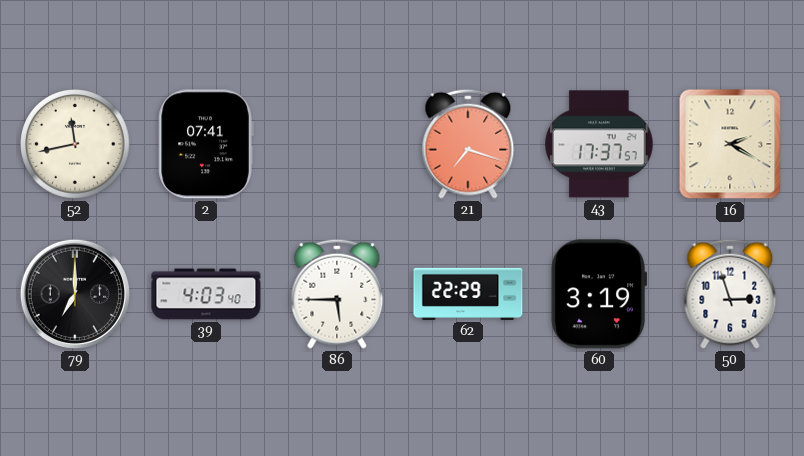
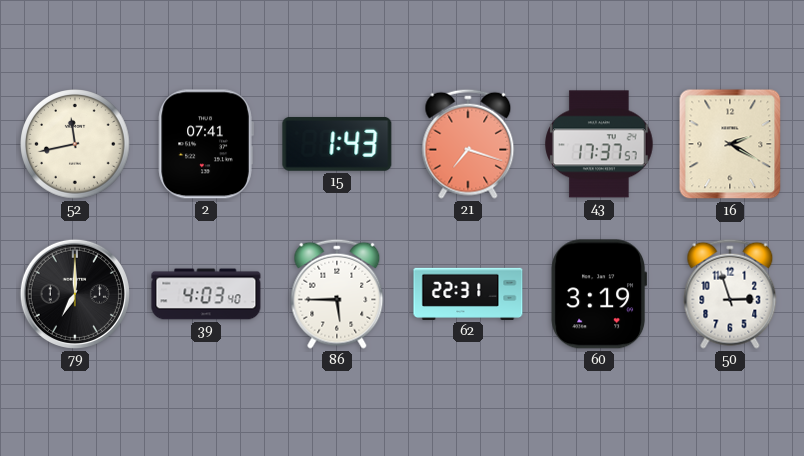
15: none -> 1:43 (337, 144)
62: 22:29 -> 22:31 (468, 294)
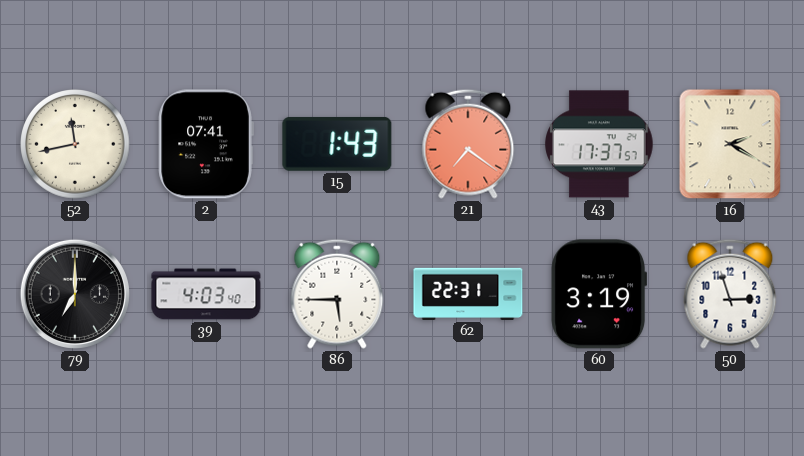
21: 7:18 -> 7:21 (468, 144)
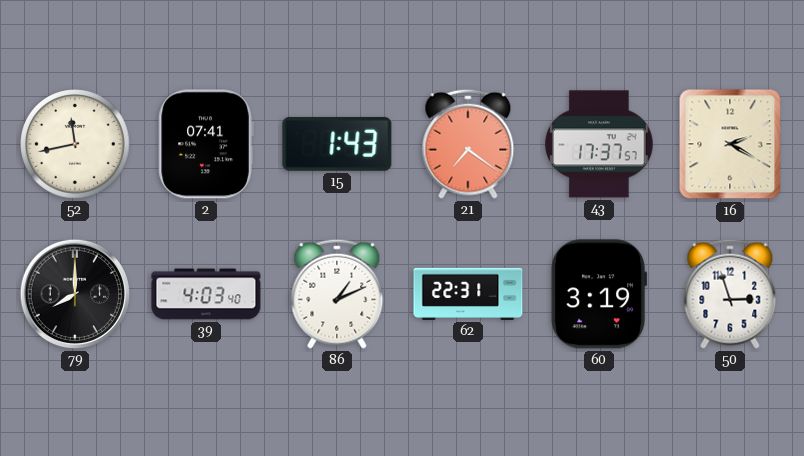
79: 7:00 -> 8:00 (75, 294)
86: 5:45 -> 1:11 (337, 294)
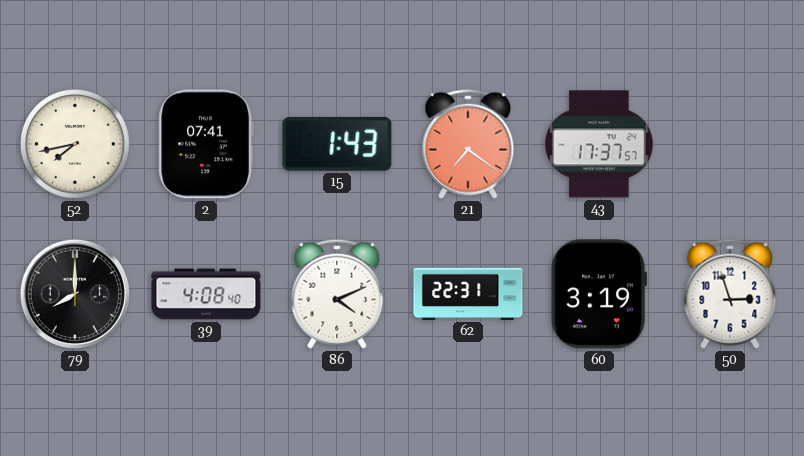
52: 11:43 -> 7:43 (76, 145)
16: 2:20 -> none (730, 144)
39: 4:03 -> 4:08 (206, 294)
86: 1:11 -> 4:11 (337, 294)
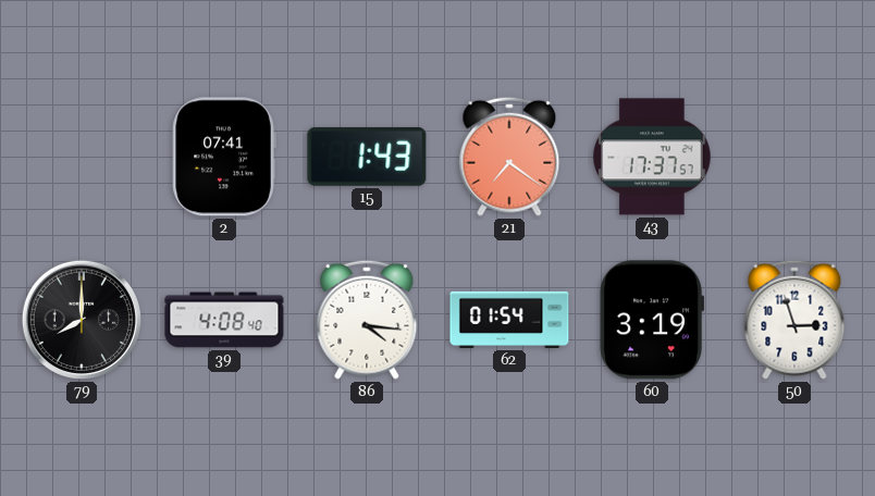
52: 7:43 -> none (76, 145)
86: 4:11 -> 4:16 (367, 320)
62: 22:31 -> 01:54 (509, 320)
